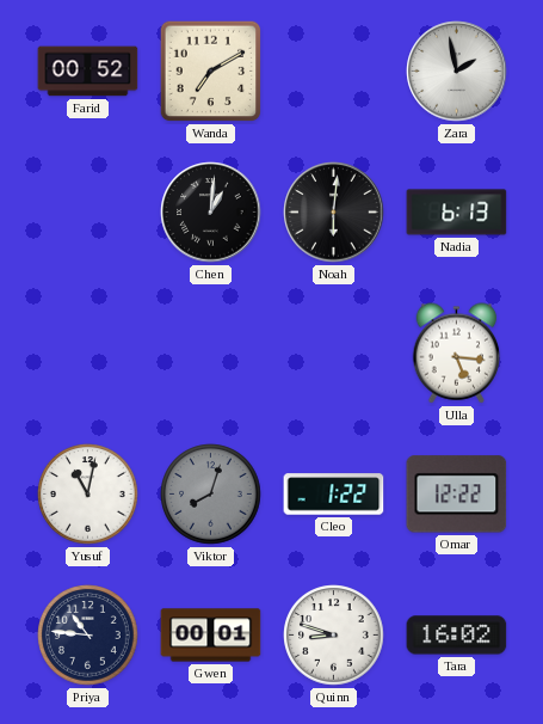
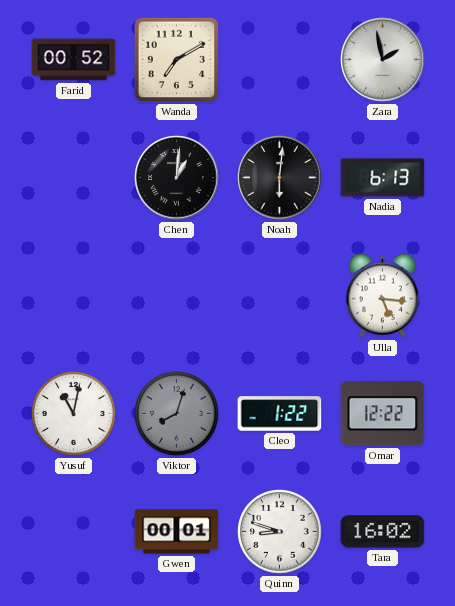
Priya: 10:46 -> none (88, 636)
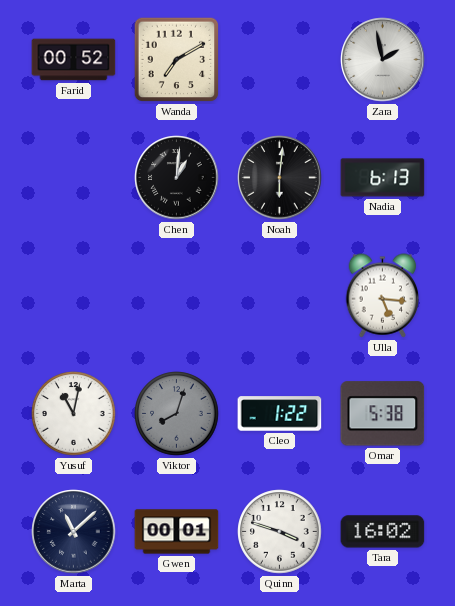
Omar: 12:22 -> 5:38 (383, 414)
Marta: none -> 11:08 (74, 532)
Quinn: 8:48 -> 3:48 (280, 532)
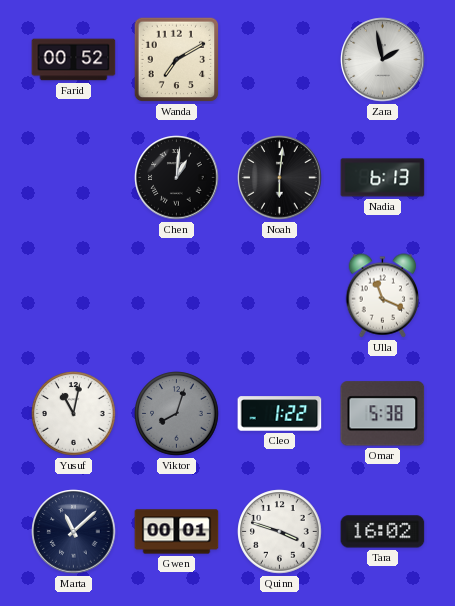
Ulla: 5:16 -> 11:19 (383, 296)
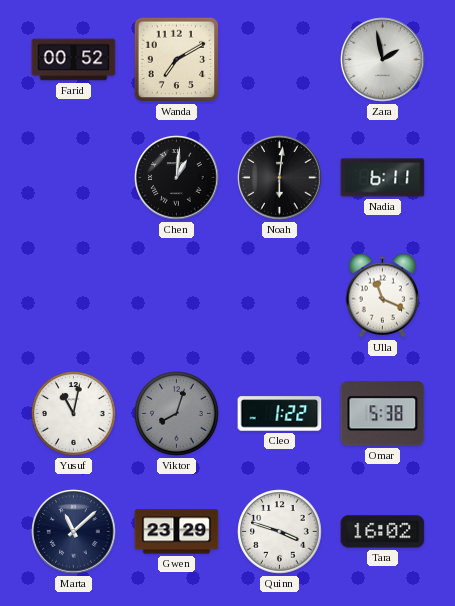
Nadia: 6:13 -> 6:11 (383, 178)
Gwen: 00:01 -> 23:29 (177, 532)
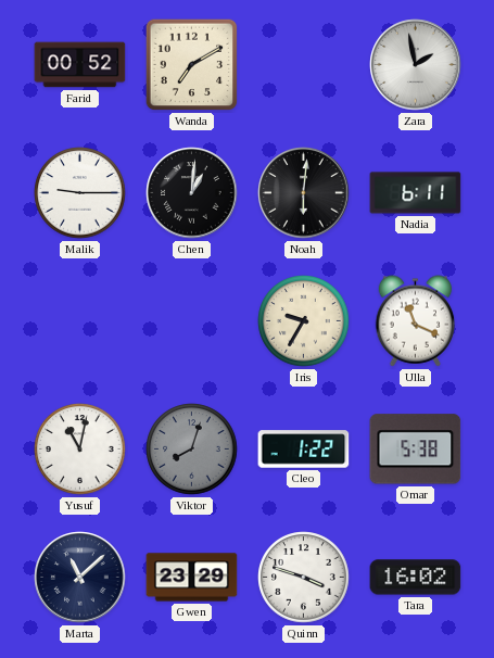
Malik: none -> 9:15 (80, 193)
Iris: none -> 9:35 (304, 321)
